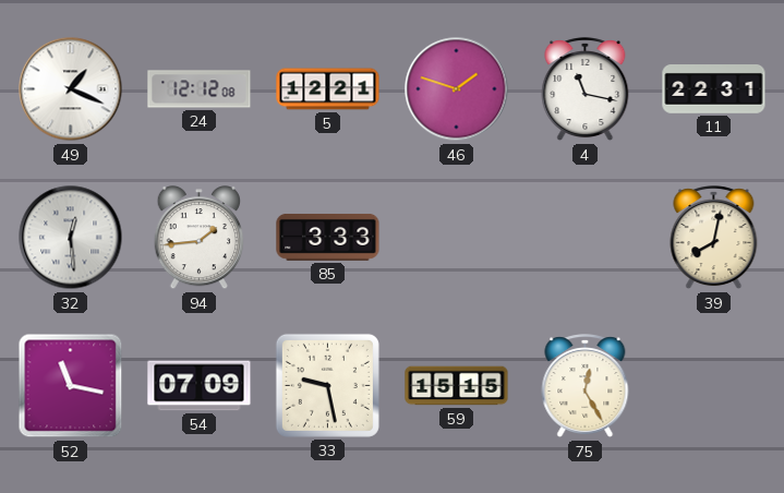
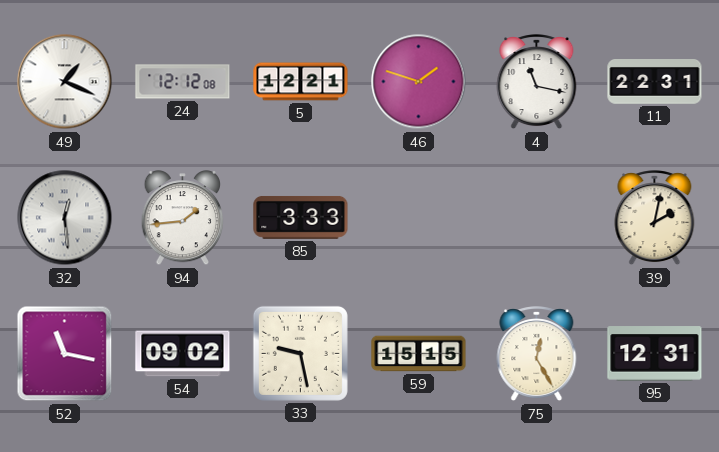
39: 8:02 -> 2:02 (655, 218)
54: 07:09 -> 09:02 (183, 354)
95: none -> 12:31 (655, 354)
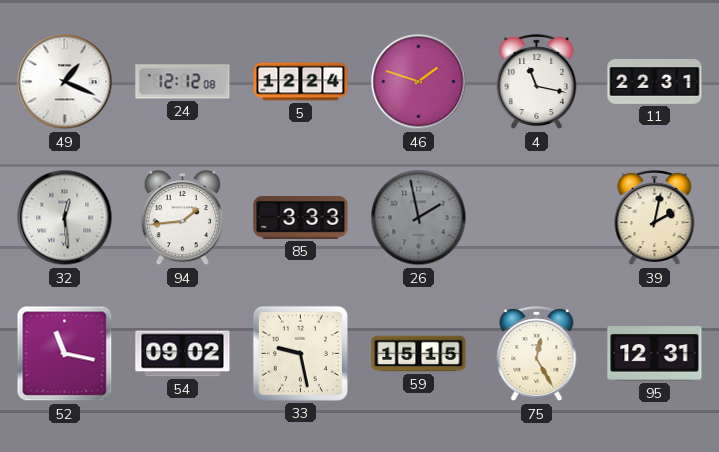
5: 12:21 -> 12:24 (301, 82)
26: none -> 1:58 (419, 218)
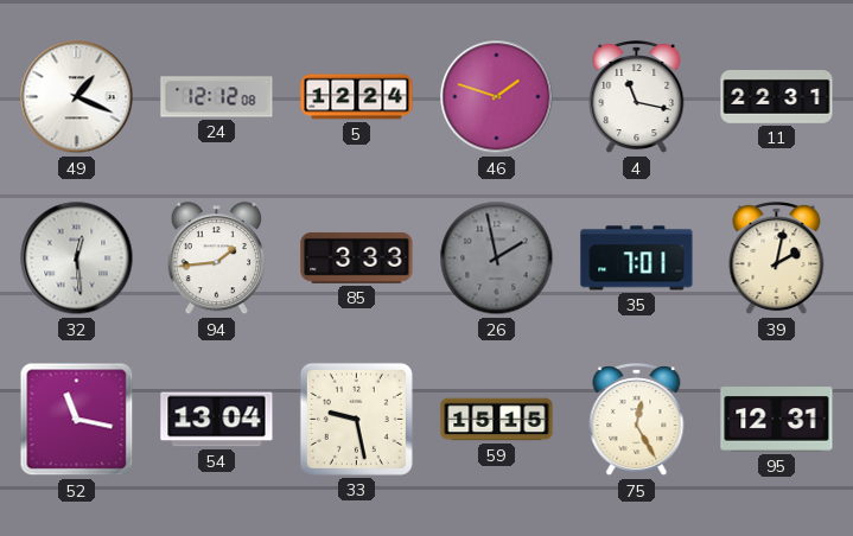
35: none -> 7:01 (637, 259)
54: 09:02 -> 13:04 (217, 420)
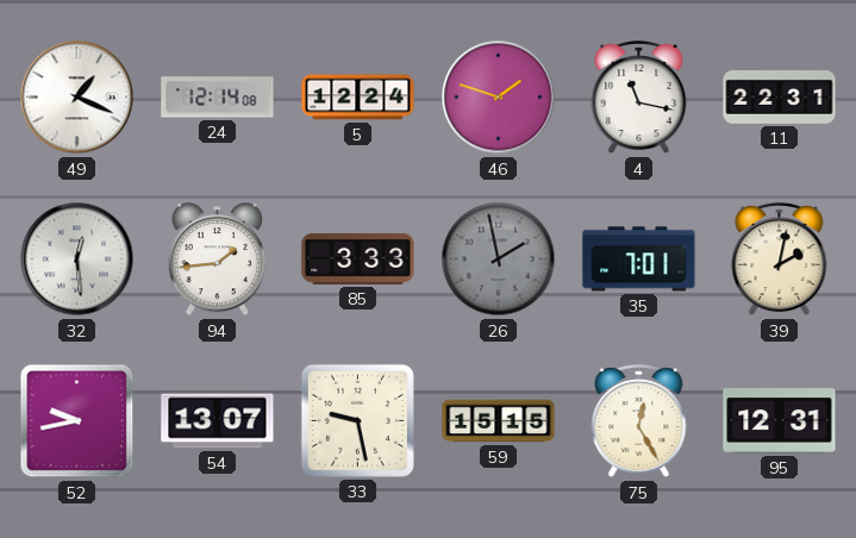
24: 12:12 -> 12:14 (218, 98)
52: 11:17 -> 9:43 (77, 421)
54: 13:04 -> 13:07 (218, 421)
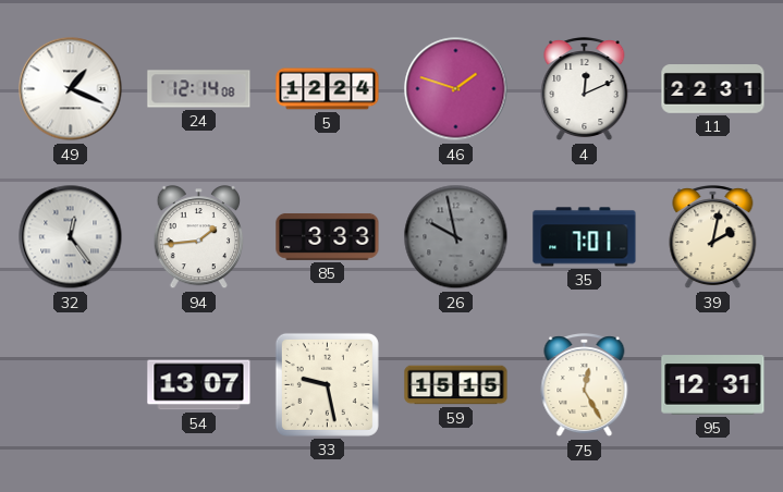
4: 11:17 -> 12:11 (585, 89)
32: 12:29 -> 12:24 (71, 237)
26: 1:58 -> 9:58 (456, 237)
52: 9:43 -> none (77, 421)
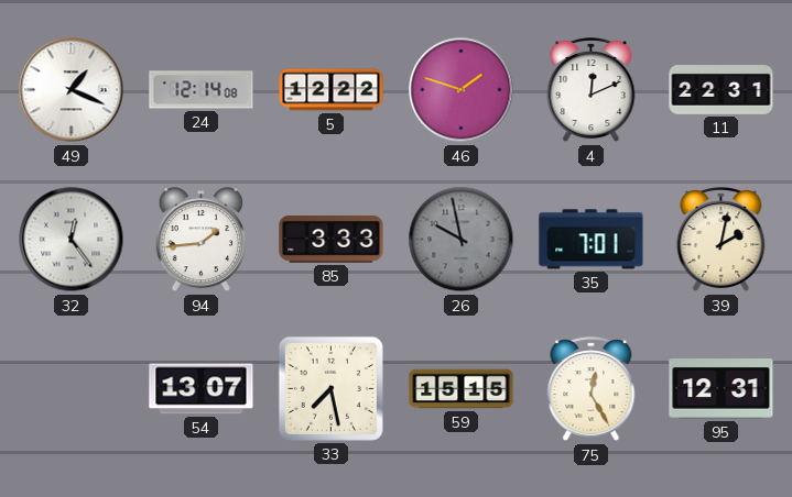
5: 12:24 -> 12:22 (332, 90)
33: 9:28 -> 7:28 (330, 388)
